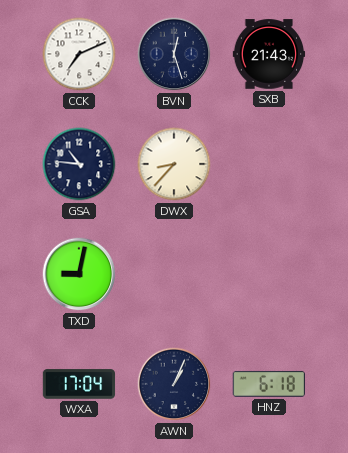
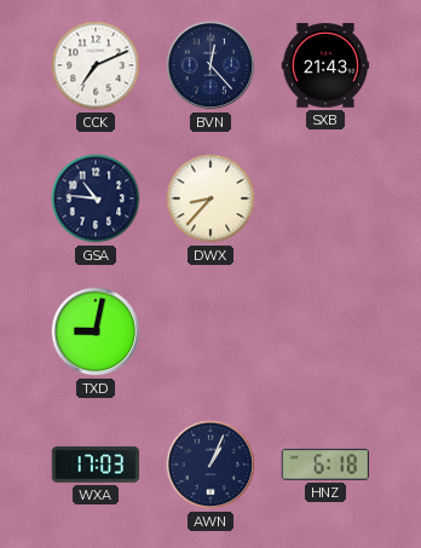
BVN: 12:27 -> 12:23 (211, 65)
WXA: 17:04 -> 17:03 (96, 465)
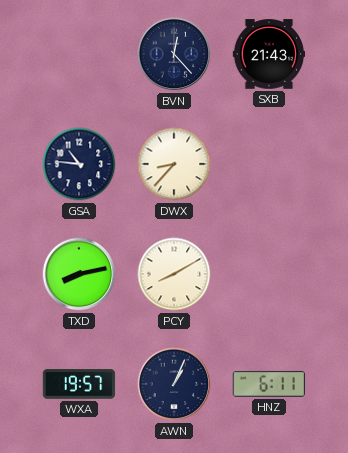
CCK: 7:11 -> none (96, 65)
TXD: 9:02 -> 8:13 (79, 274)
PCY: none -> 8:10 (174, 274)
WXA: 17:03 -> 19:57 (79, 384)
HNZ: 6:18 -> 6:11 (269, 384)
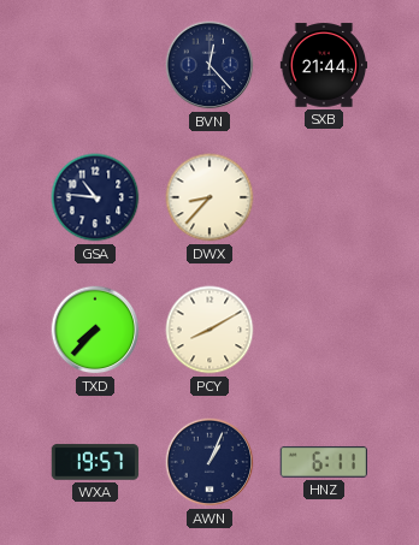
SXB: 21:43 -> 21:44 (324, 65)
TXD: 8:13 -> 7:37 (95, 330)
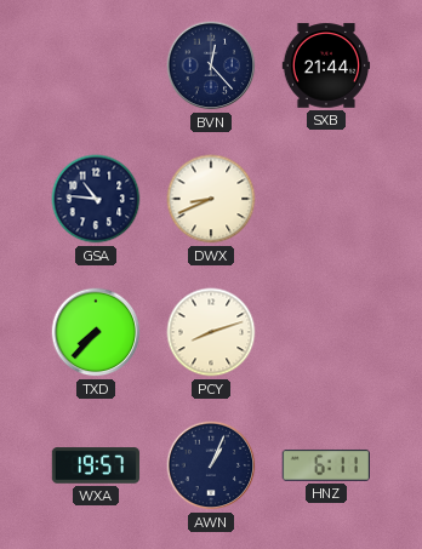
DWX: 8:37 -> 8:41 (211, 199)
PCY: 8:10 -> 8:12 (211, 332)
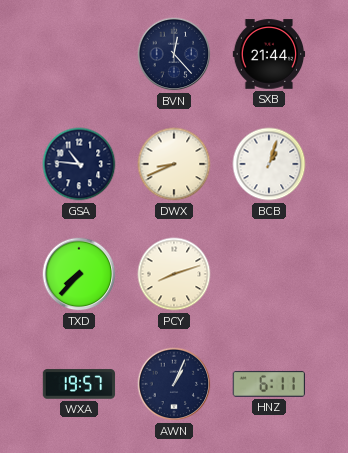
BCB: none -> 1:03 (269, 164)
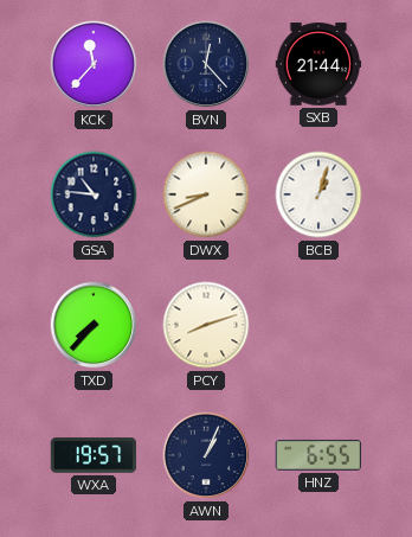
KCK: none -> 11:37 (94, 64)
HNZ: 6:11 -> 6:55 (318, 455)
